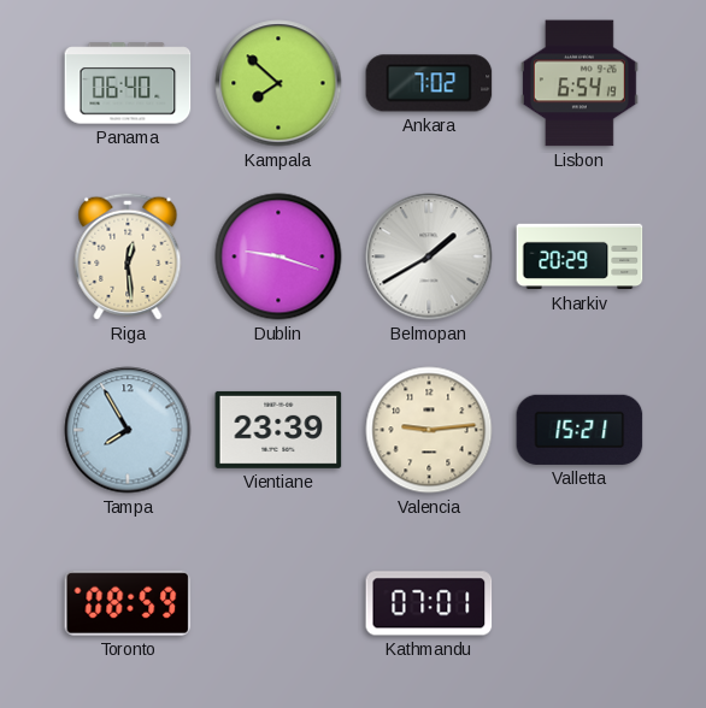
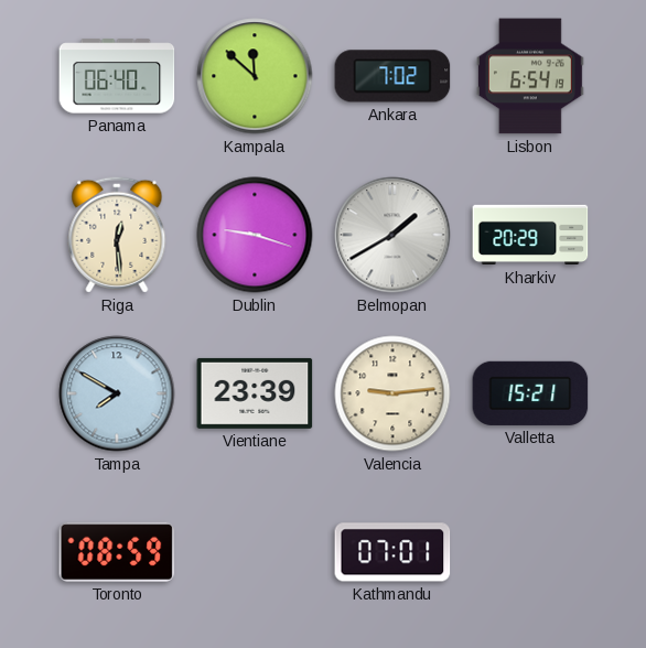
Kampala: 7:52 -> 11:52 (255, 76)
Tampa: 7:55 -> 7:50 (117, 393)
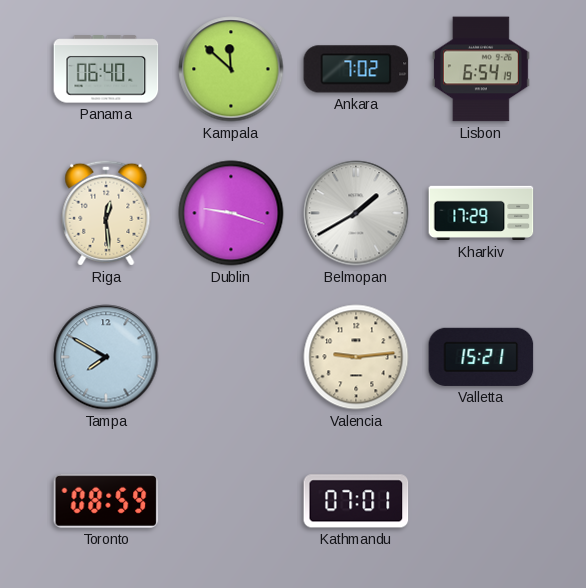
Kharkiv: 20:29 -> 17:29 (481, 213)
Vientiane: 23:39 -> none (255, 393)
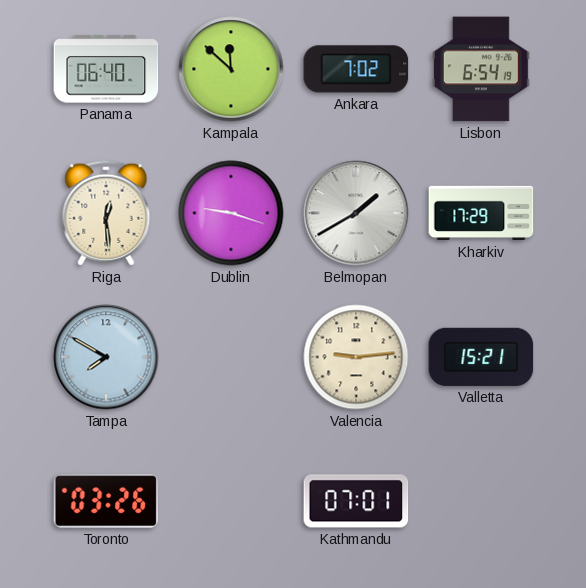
Toronto: 08:59 -> 03:26 (106, 501)
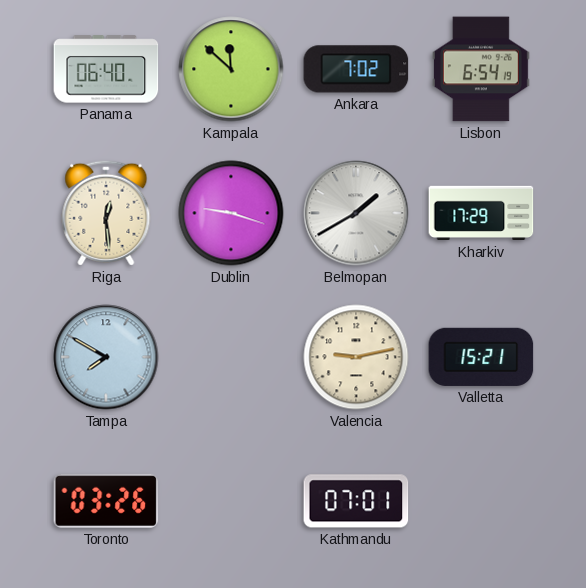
Valencia: 9:14 -> 9:13 (356, 357)
